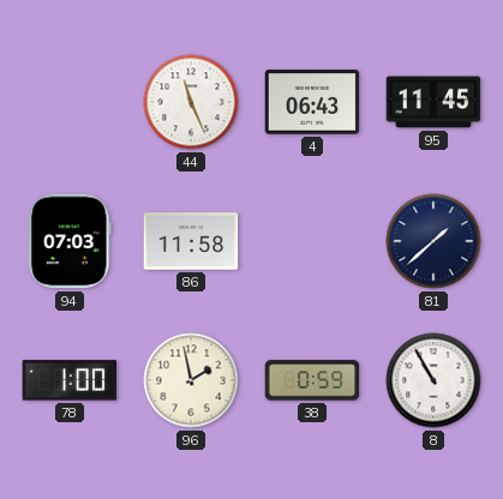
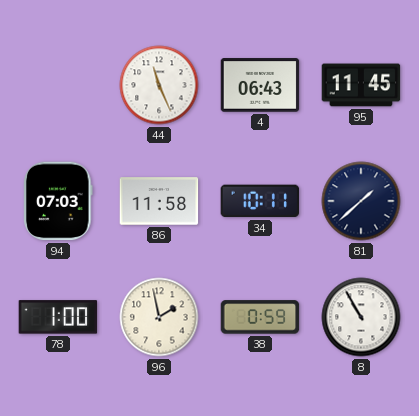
34: none -> 10:11 (260, 201)
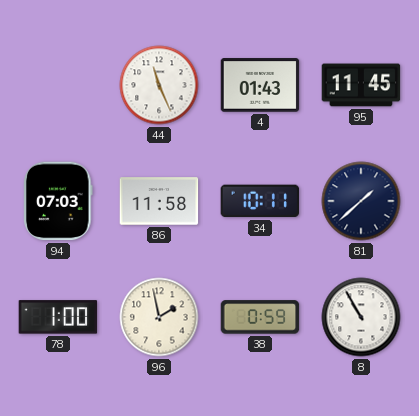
4: 06:43 -> 01:43 (260, 85)
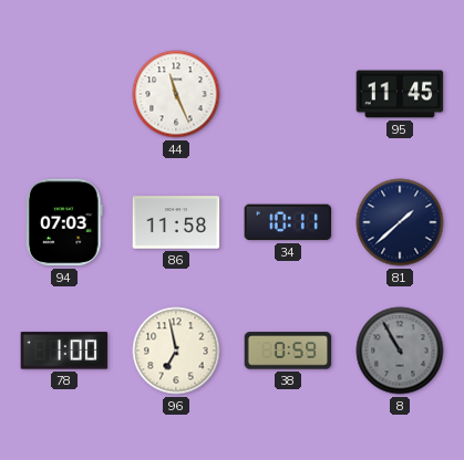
4: 01:43 -> none (260, 85)
96: 1:58 -> 6:58 (176, 351)
8 dial: white -> grey (400, 351)
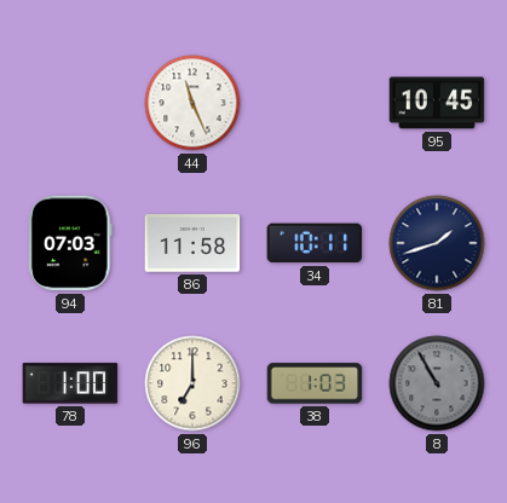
95: 11:45 -> 10:45 (437, 103)
81: 1:38 -> 1:42 (437, 243)
96: 6:58 -> 7:00 (192, 383)
38: 0:59 -> 1:03 (315, 383)
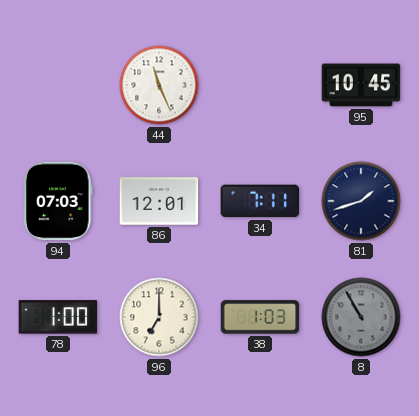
86: 11:58 -> 12:01 (159, 201)
34: 10:11 -> 7:11 (260, 201)
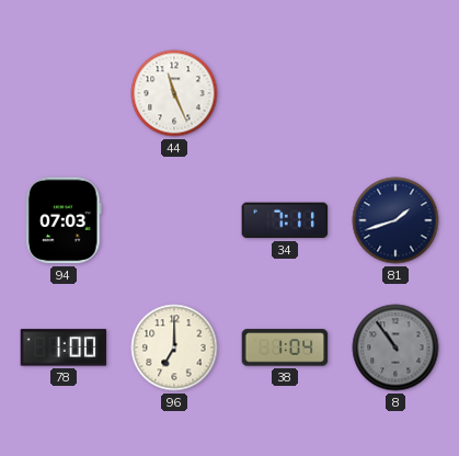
95: 10:45 -> none (361, 85)
86: 12:01 -> none (159, 201)
38: 1:03 -> 1:04 (285, 347)
8: 10:55 -> 10:54 (395, 347)
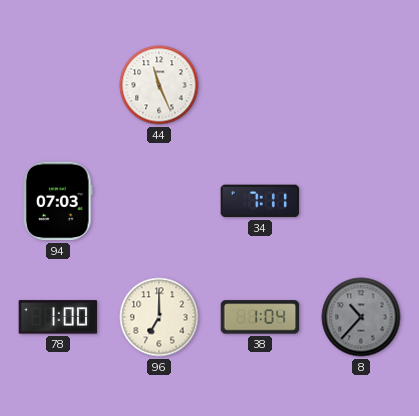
81: 1:42 -> none (395, 220)
8: 10:54 -> 10:37 (361, 317)
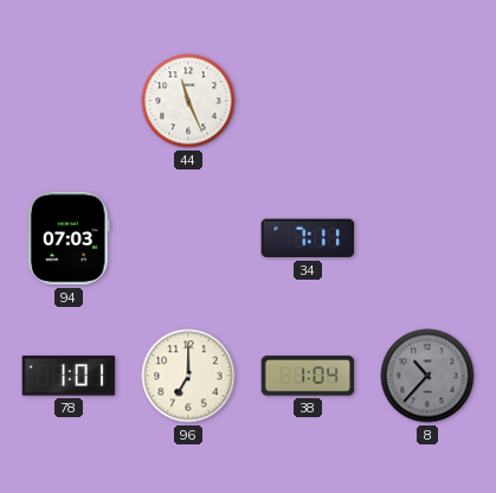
78: 1:00 -> 1:01 (69, 376)
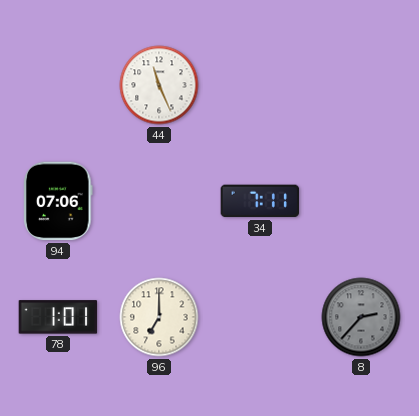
94: 07:03 -> 07:06 (59, 201)
38: 1:04 -> none (308, 376)
8: 10:37 -> 2:37 (361, 317)
